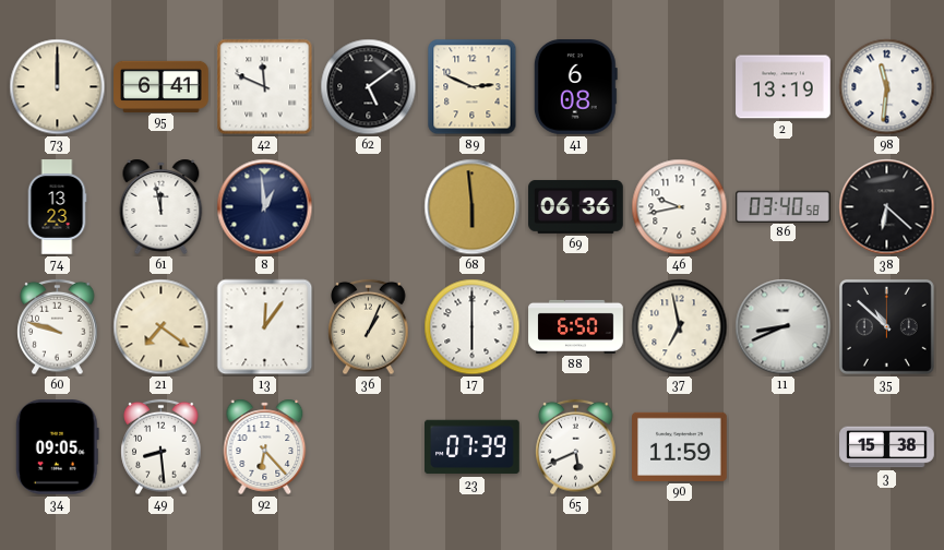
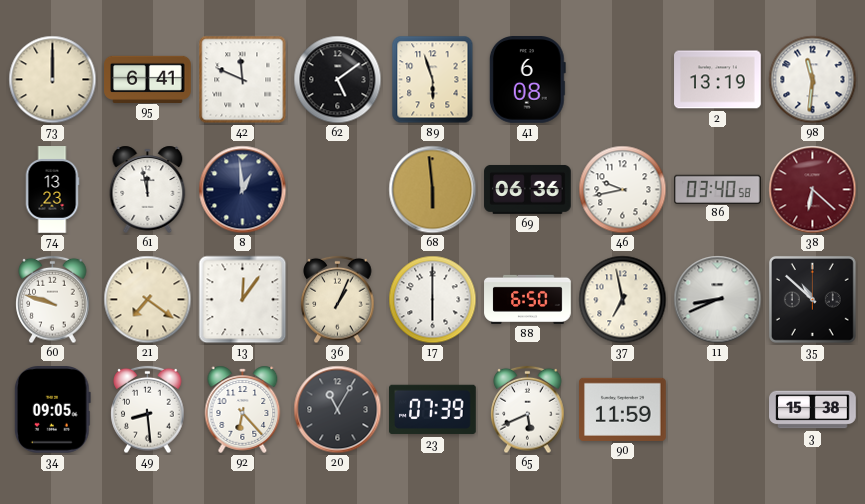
89: 2:49 -> 5:57 (433, 80)
38 dial: black -> burgundy (813, 190)
20: none -> 11:05 (338, 410)
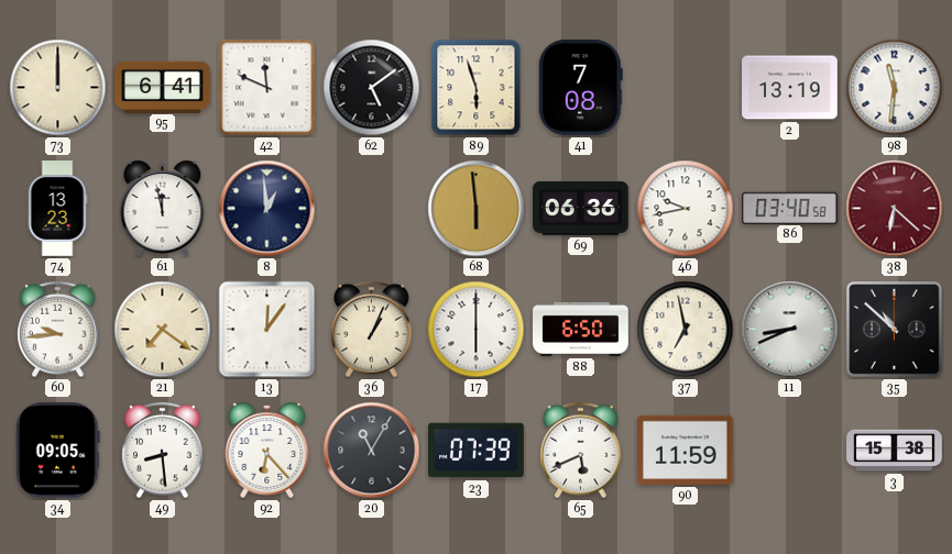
41: 6:08 -> 7:08 (580, 88)
60: 9:48 -> 9:44 (58, 330)
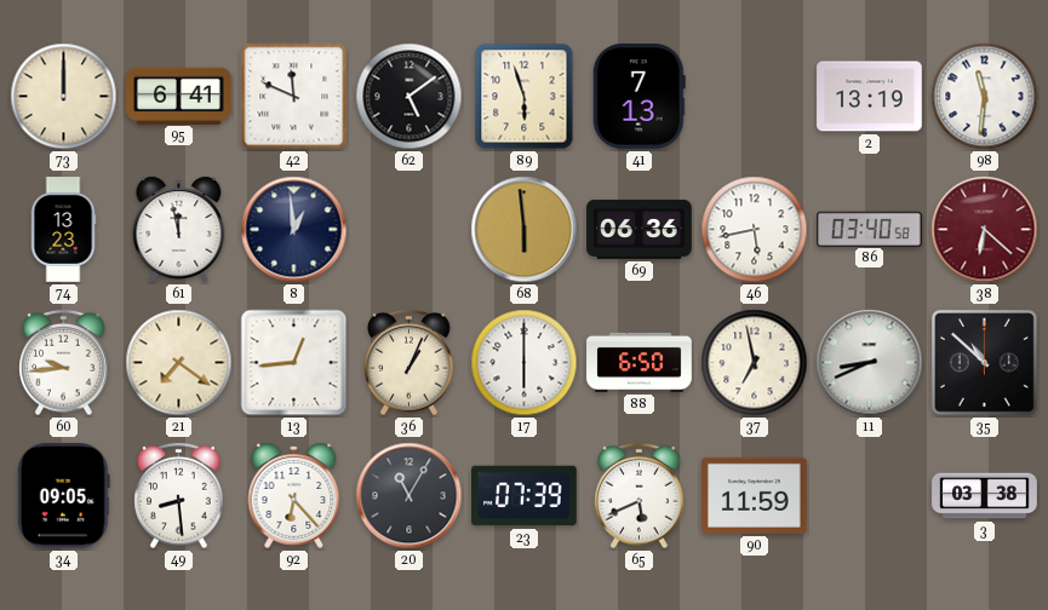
41: 7:08 -> 7:13 (638, 97)
46: 9:43 -> 5:43 (755, 230)
13: 12:06 -> 12:44 (294, 363)
3: 15:38 -> 03:38 (985, 496)
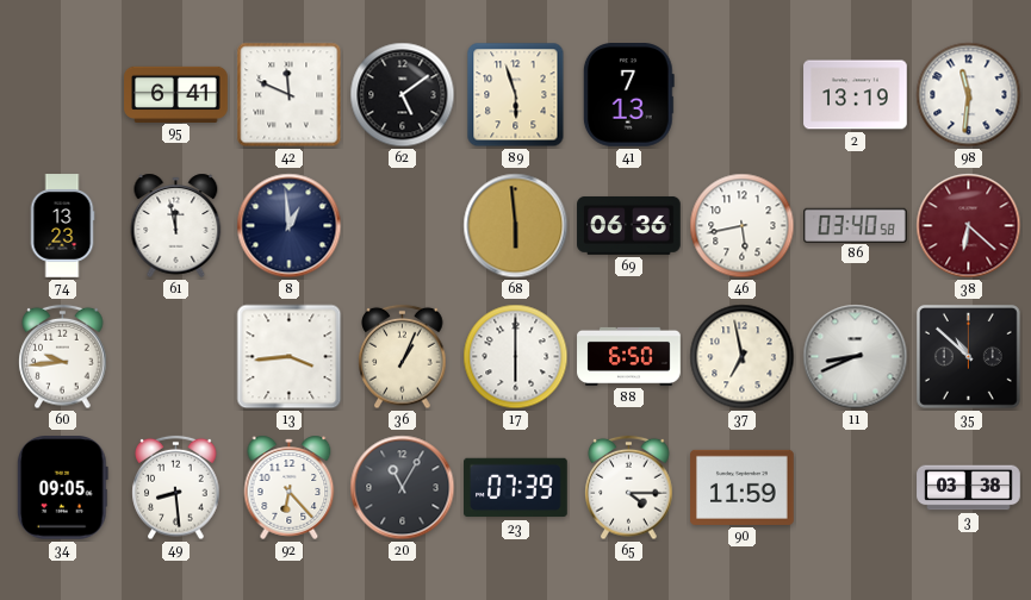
73: 12:00 -> none (64, 97)
21: 7:21 -> none (179, 363)
13: 12:44 -> 3:44 (290, 357)
65: 5:41 -> 4:15 (629, 488)
